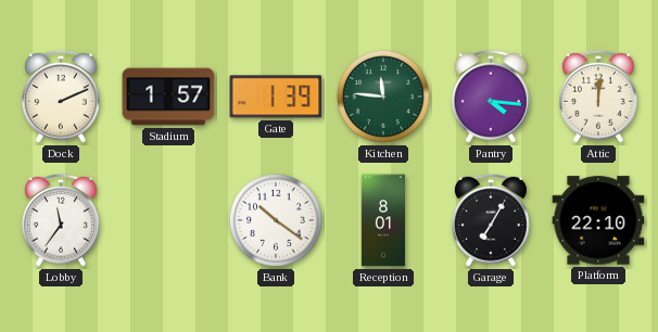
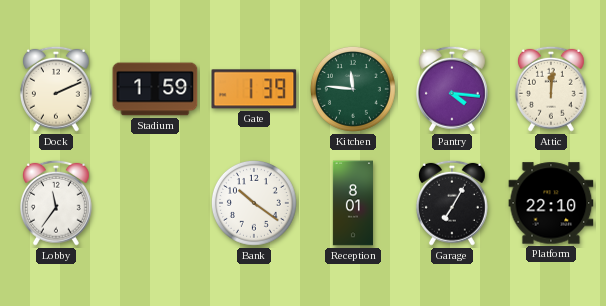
Stadium: 1:57 -> 1:59 (155, 89)
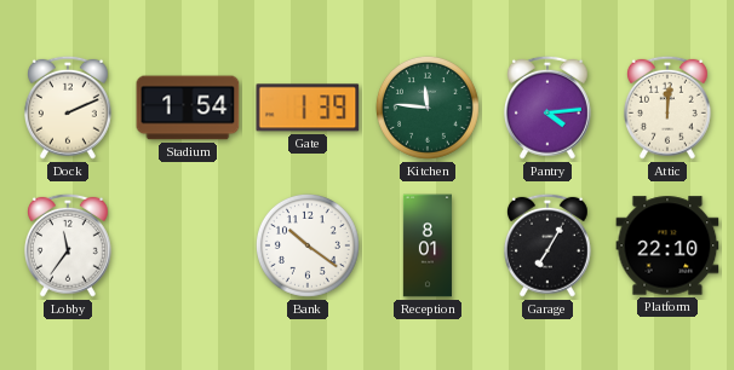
Stadium: 1:59 -> 1:54 (188, 108)
Pantry: 4:16 -> 4:14 (547, 108)
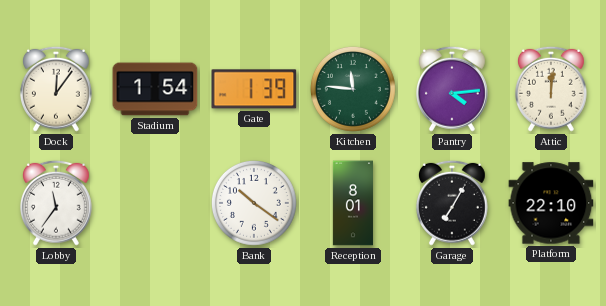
Dock: 2:11 -> 12:06 (56, 89)
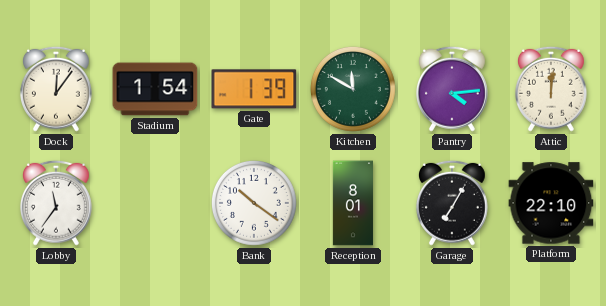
Kitchen: 11:46 -> 11:50 (353, 89)
